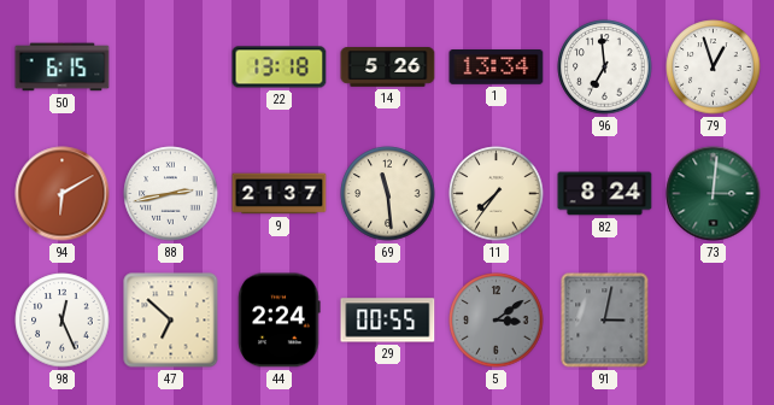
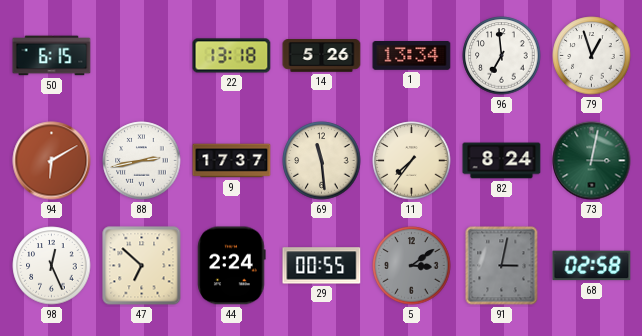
9: 21:37 -> 17:37 (232, 161)
73: 3:01 -> 3:02 (592, 161)
68: none -> 02:58 (592, 266)
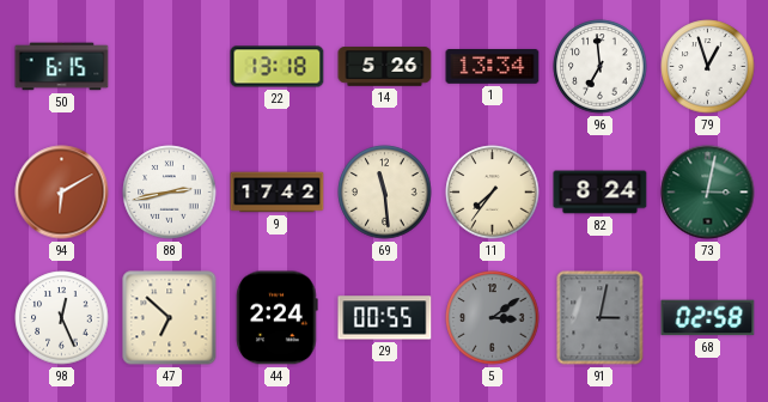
9: 17:37 -> 17:42 (278, 193)
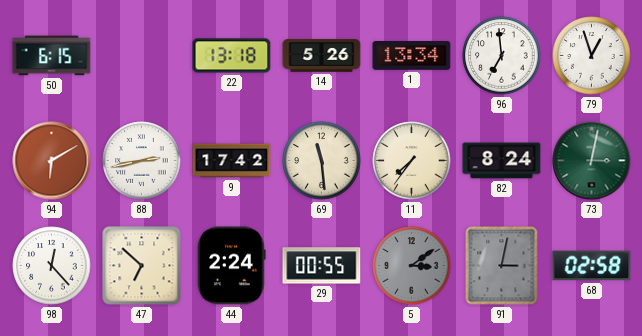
98: 12:26 -> 12:23 (52, 266)
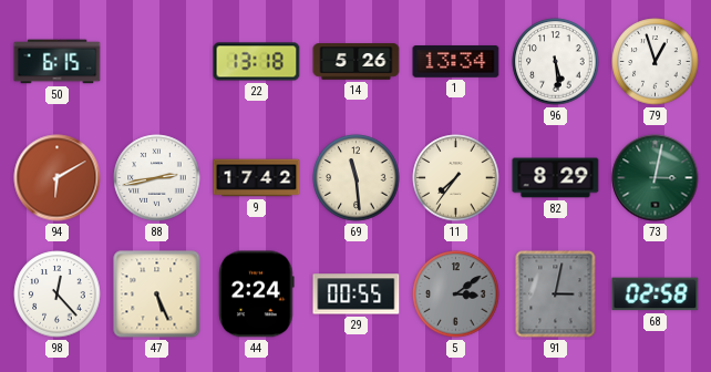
96: 6:59 -> 5:29 (556, 62)
82: 8:24 -> 8:29 (556, 178)
47: 6:52 -> 5:26 (157, 294)
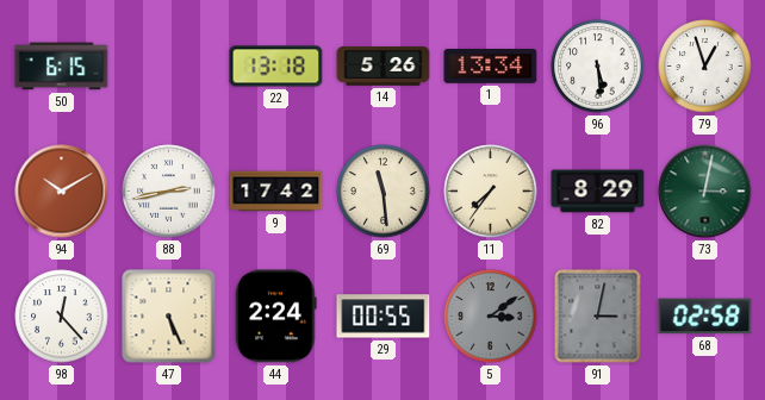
94: 6:10 -> 10:10 (62, 192)
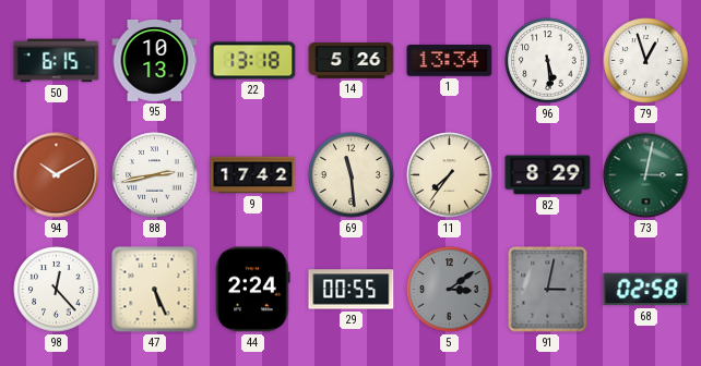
95: none -> 10:13 (155, 60)
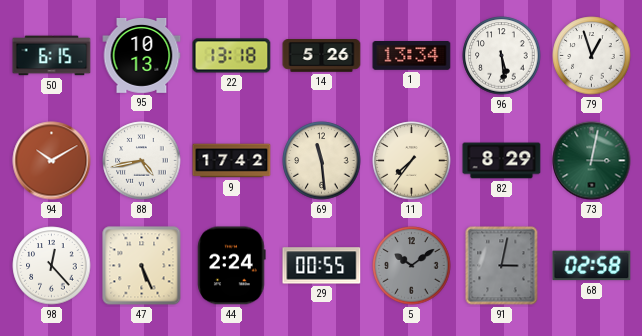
88: 2:43 -> 4:43 (142, 161)
5: 3:09 -> 10:09 (412, 266)
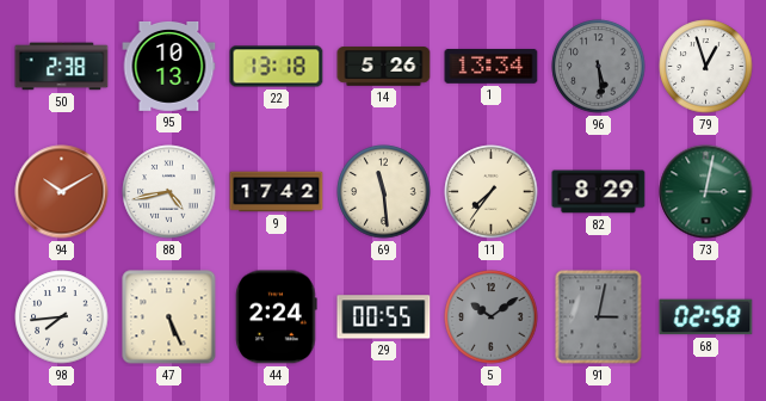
50: 6:15 -> 2:38 (62, 67)
96 dial: white -> grey (599, 67)
98: 12:23 -> 7:44 (62, 317)
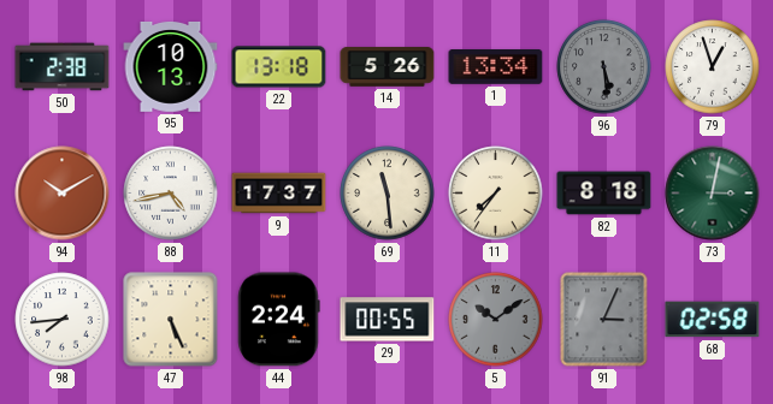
9: 17:42 -> 17:37 (279, 194)
82: 8:29 -> 8:18 (604, 194)
91: 3:02 -> 3:04 (604, 320)
